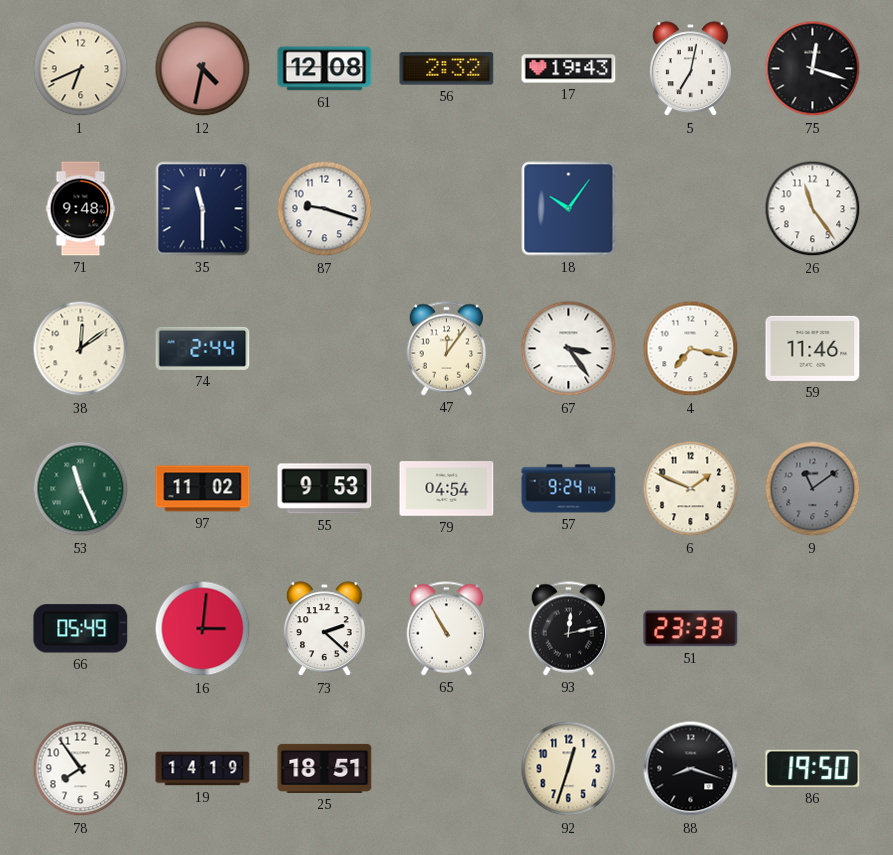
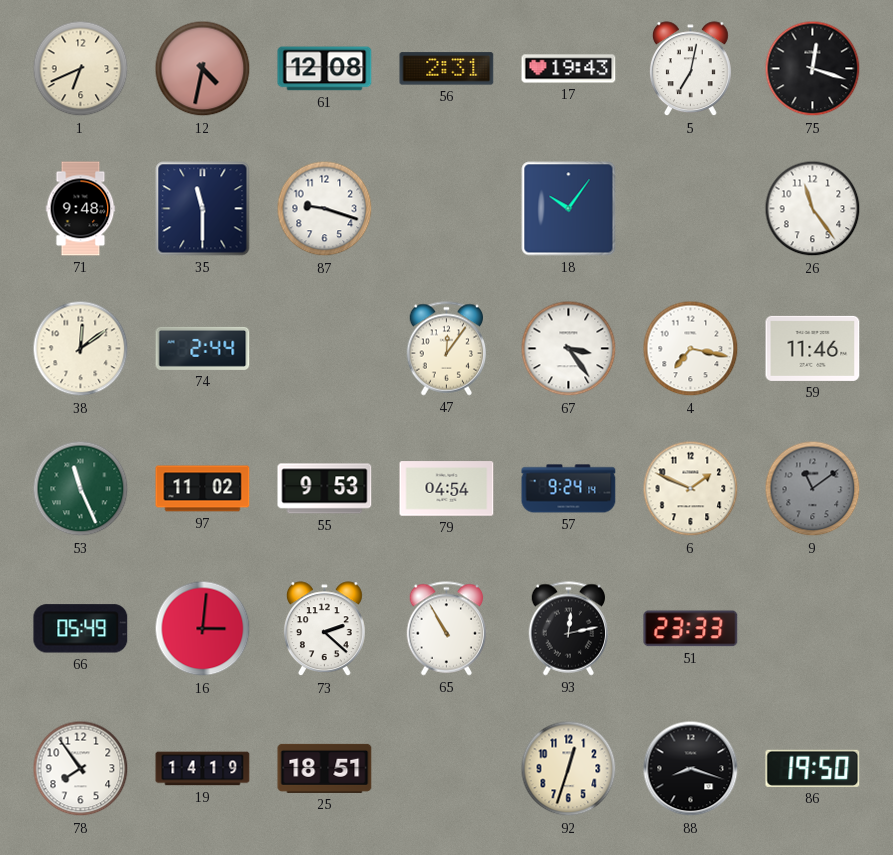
56: 2:32 -> 2:31 (447, 69)
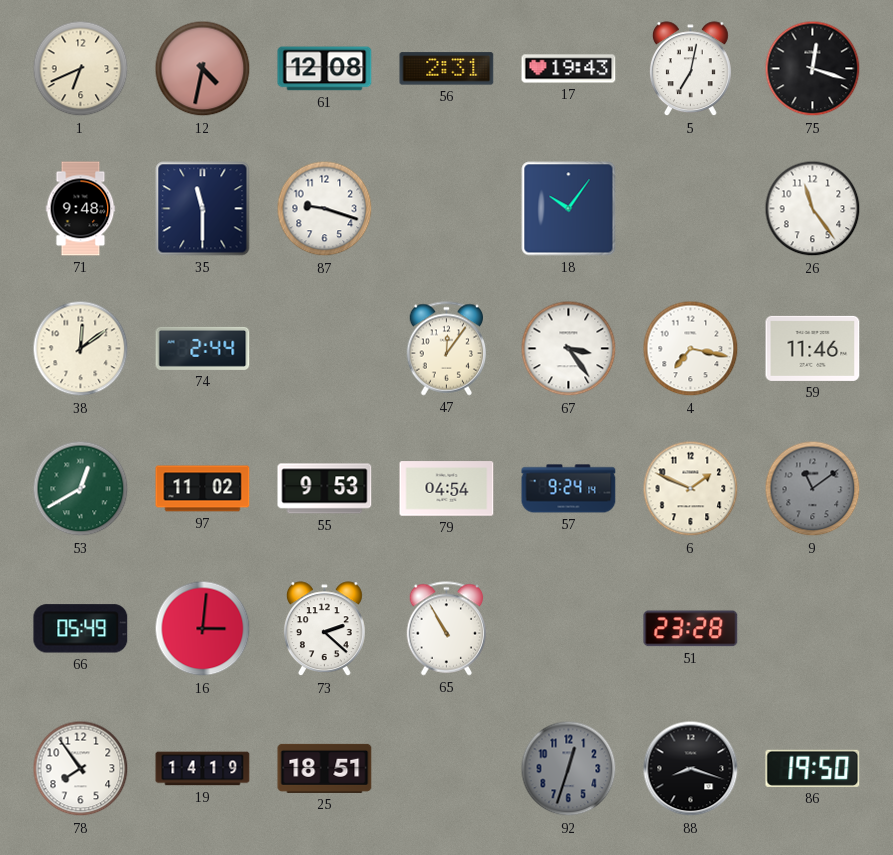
53: 11:26 -> 12:40 (81, 489)
93: 12:13 -> none (569, 629)
51: 23:33 -> 23:28 (691, 629)
92 dial: cream -> grey (569, 769)
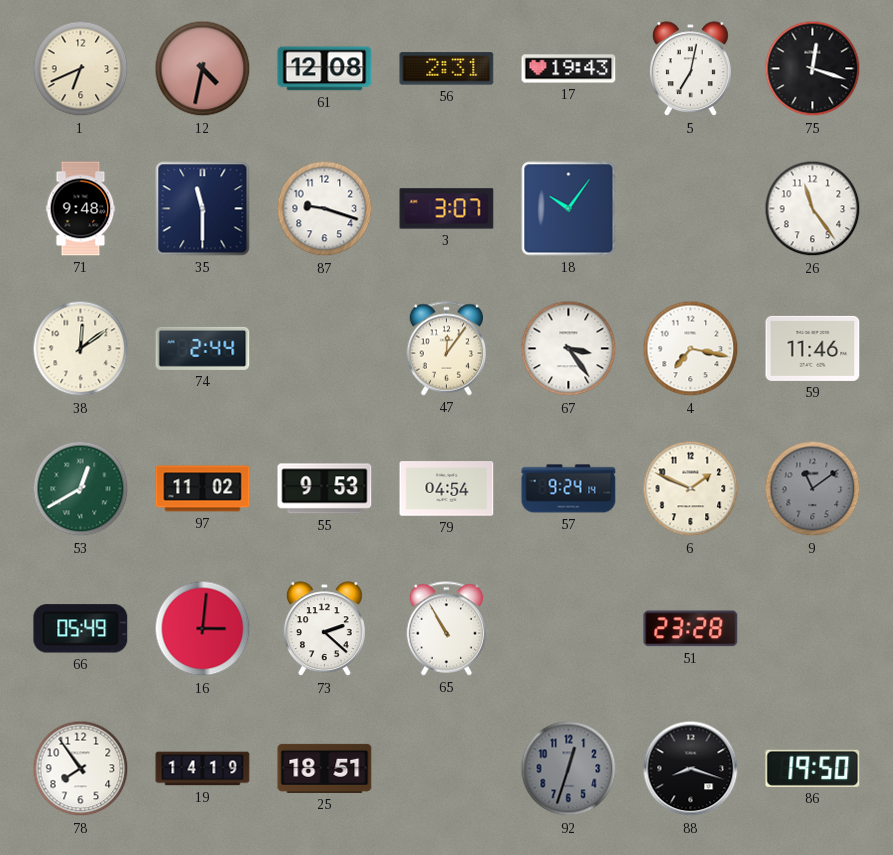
3: none -> 3:07 (447, 209)
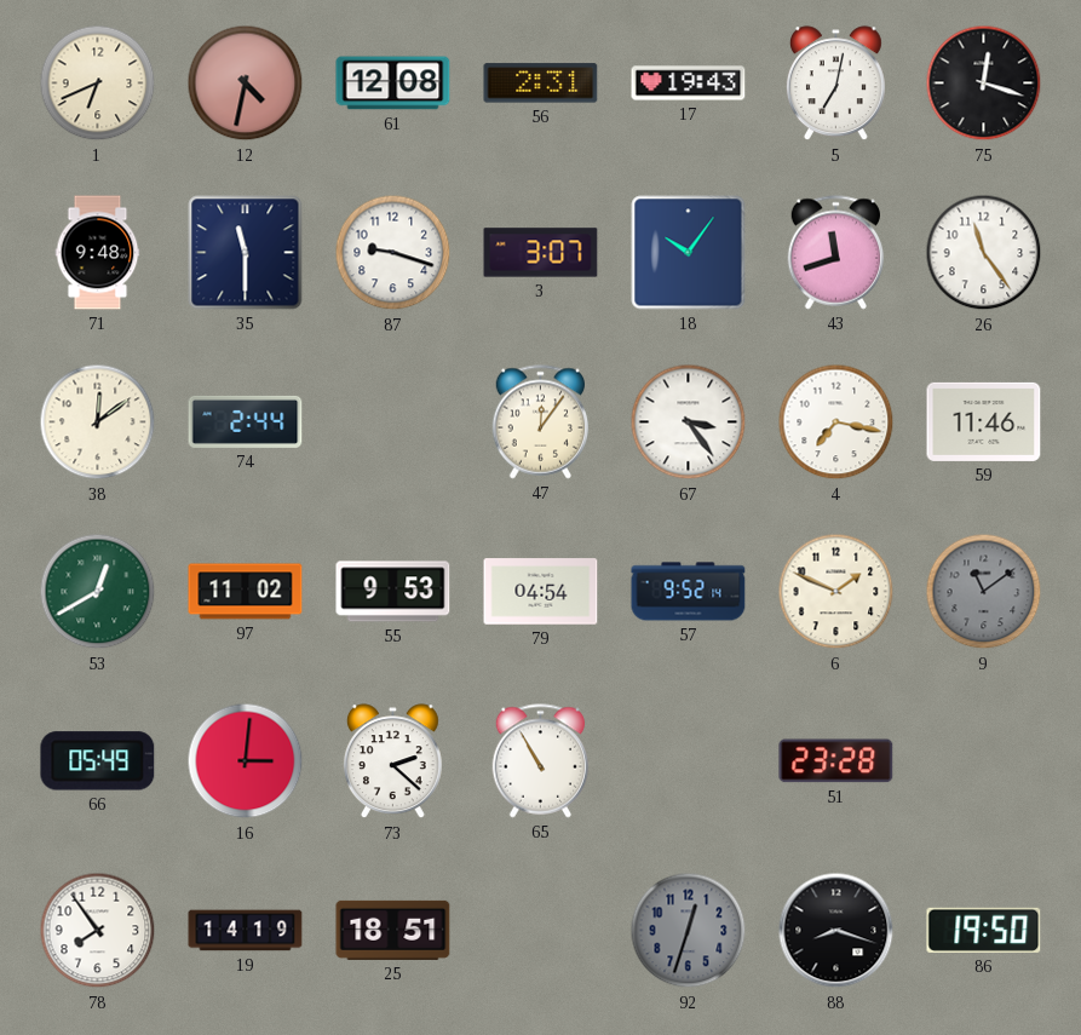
43: none -> 11:42 (836, 253)
57: 9:24 -> 9:52 (689, 592)
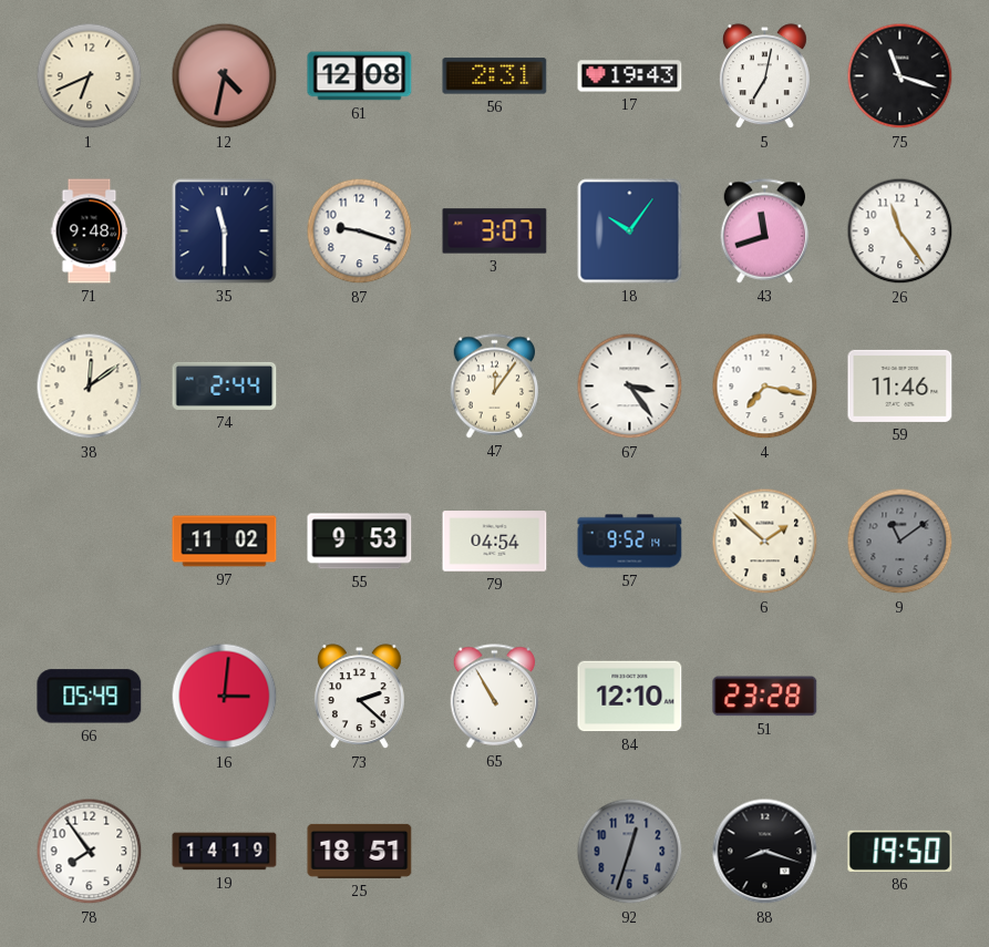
75: 12:18 -> 11:18 (900, 76)
53: 12:40 -> none (98, 592)
6: 1:49 -> 1:52 (765, 542)
84: none -> 12:10 (630, 697)
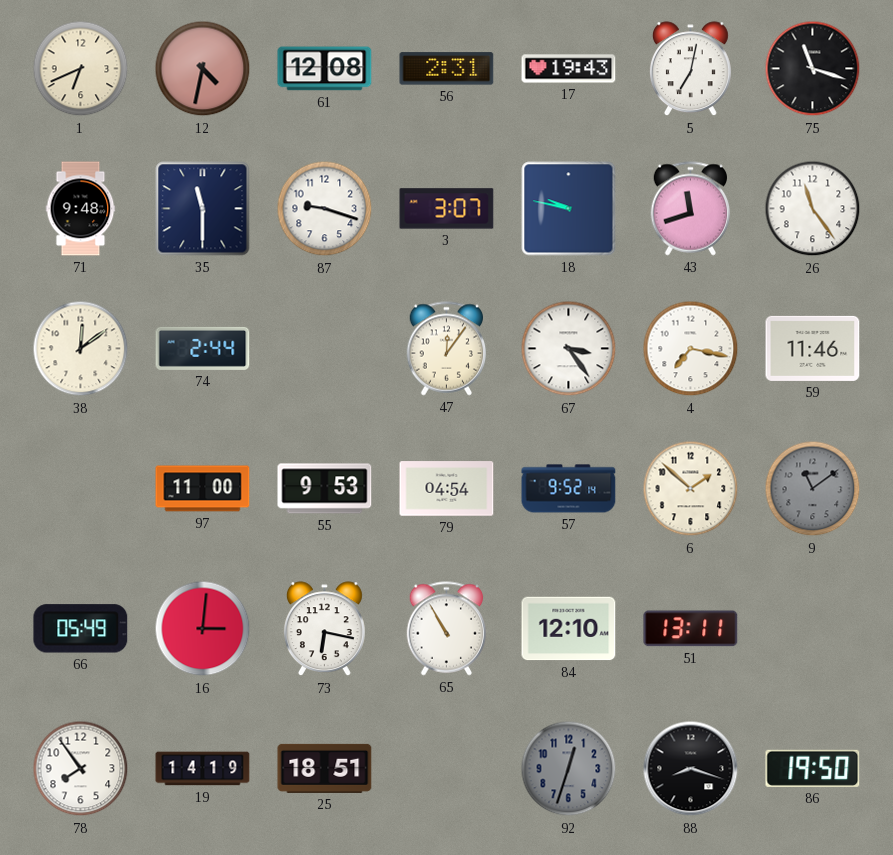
18: 10:06 -> 9:47 (569, 209)
97: 11:02 -> 11:00 (203, 489)
73: 2:22 -> 6:17 (324, 629)
51: 23:28 -> 13:11 (691, 629)
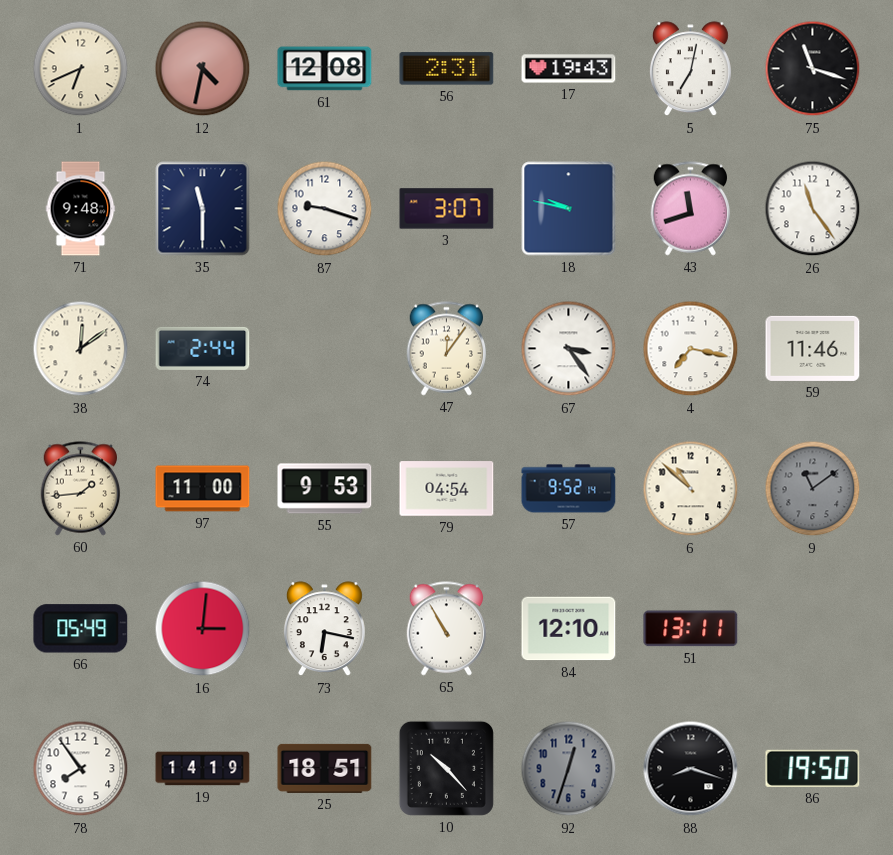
60: none -> 1:44 (81, 489)
6: 1:52 -> 10:52 (691, 489)
10: none -> 10:23 (446, 768)
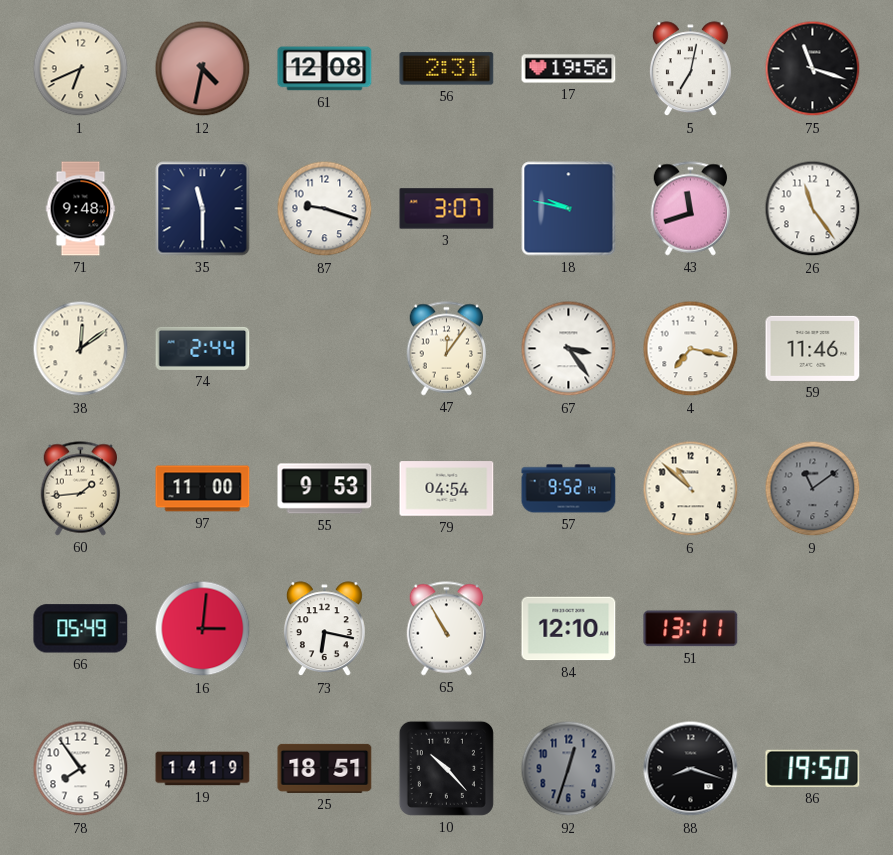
17: 19:43 -> 19:56 (569, 69)
